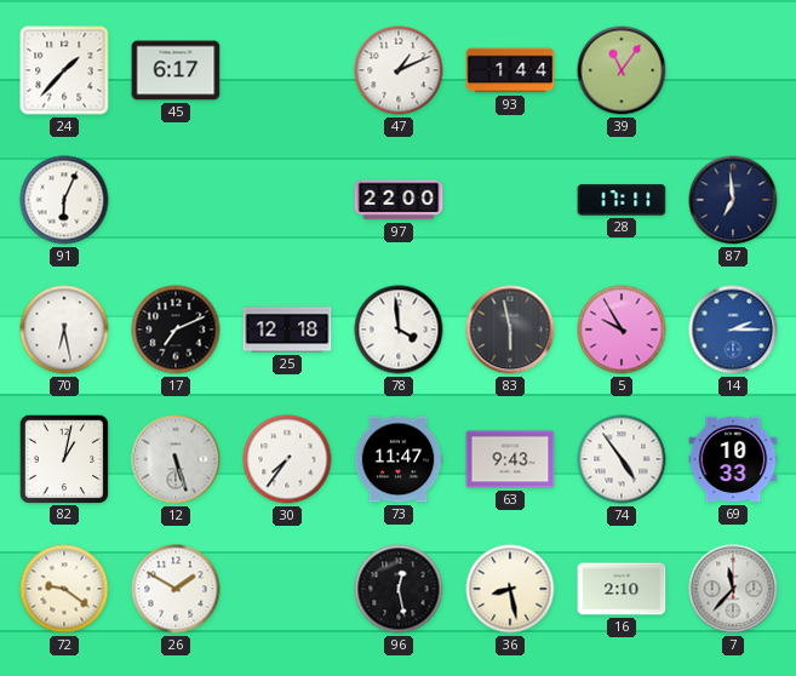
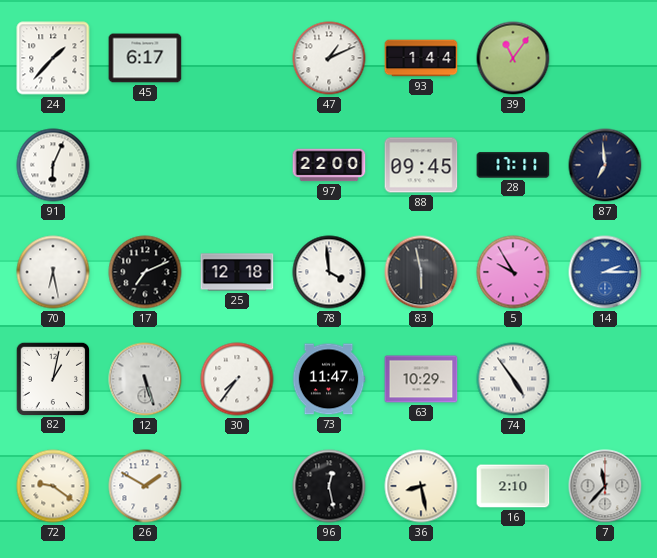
88: none -> 09:45 (421, 165)
63: 9:43 -> 10:29 (421, 379)
69: 10:33 -> none (733, 459)
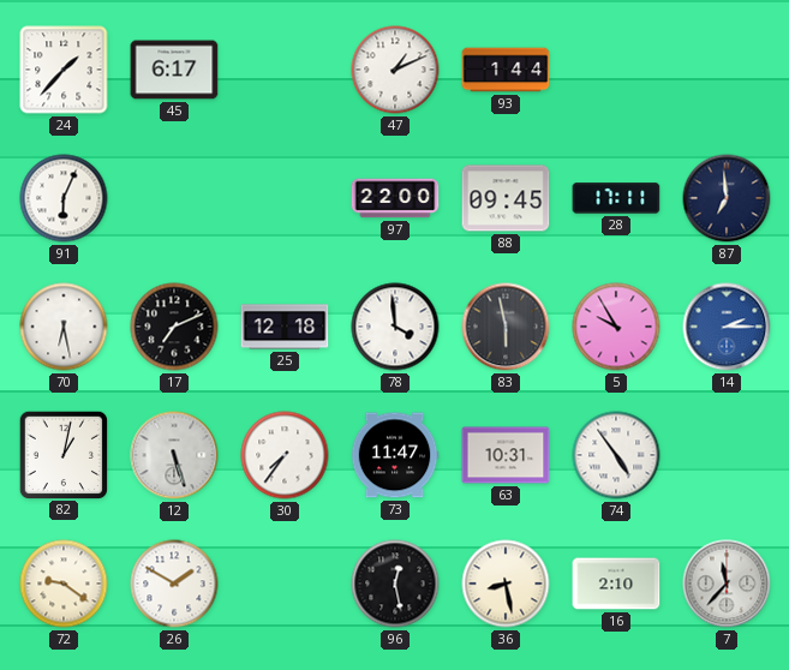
39: 11:06 -> none (513, 58)
63: 10:29 -> 10:31 (506, 455)
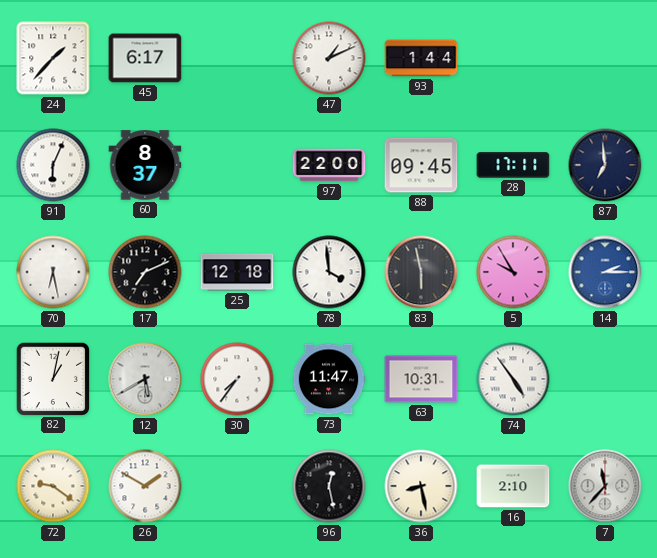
60: none -> 8:37 (145, 165)
12: 5:27 -> 5:40 (145, 379)
